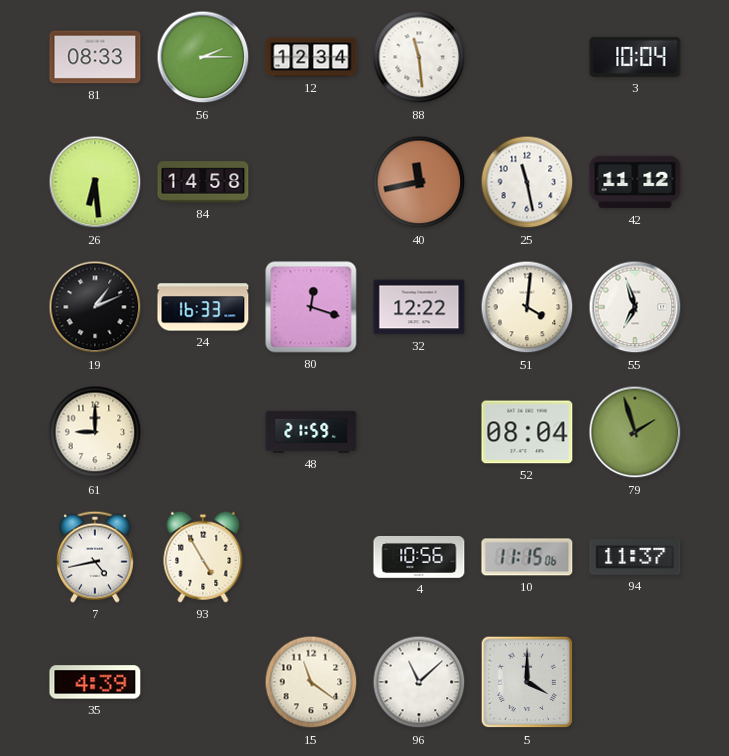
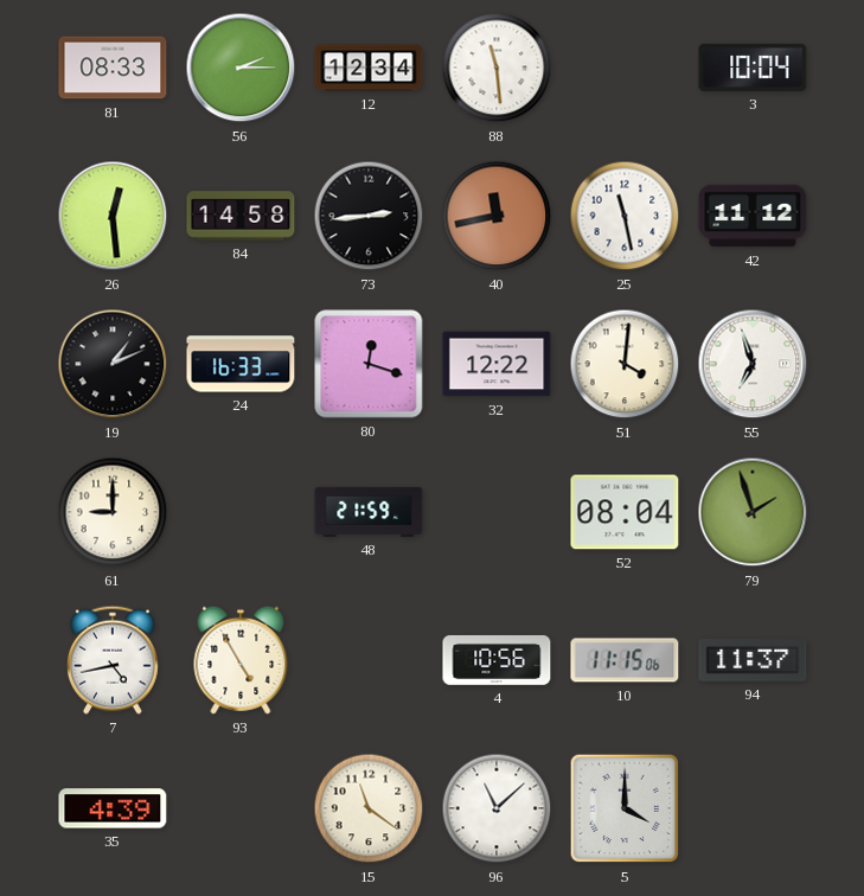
26: 6:29 -> 12:29 (113, 216)
73: none -> 2:44 (369, 216)
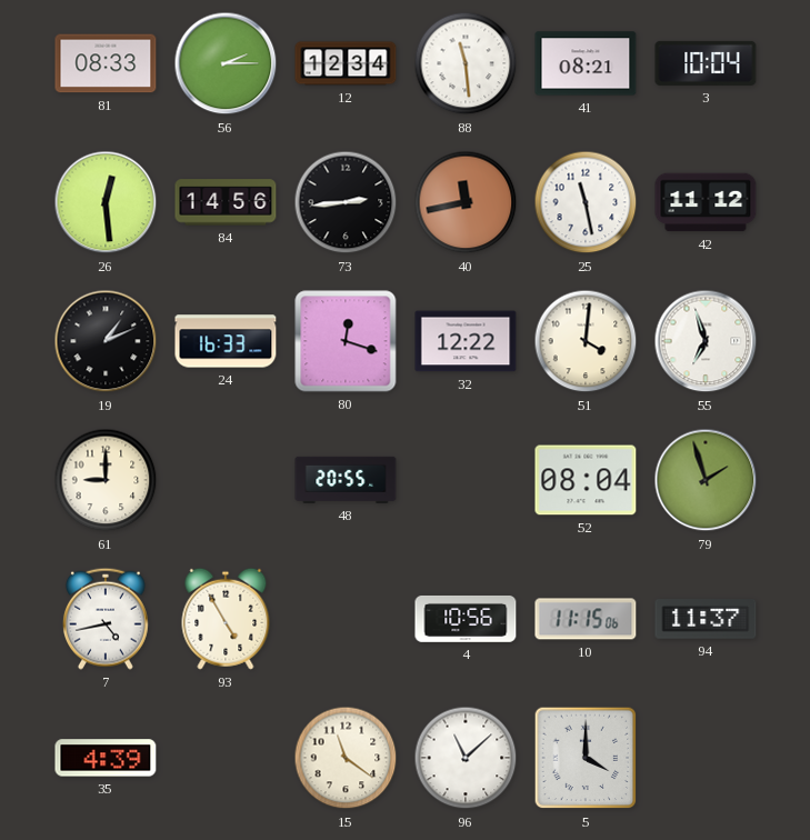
41: none -> 08:21 (586, 63)
84: 14:58 -> 14:56 (226, 202)
48: 21:59 -> 20:55 (346, 480)
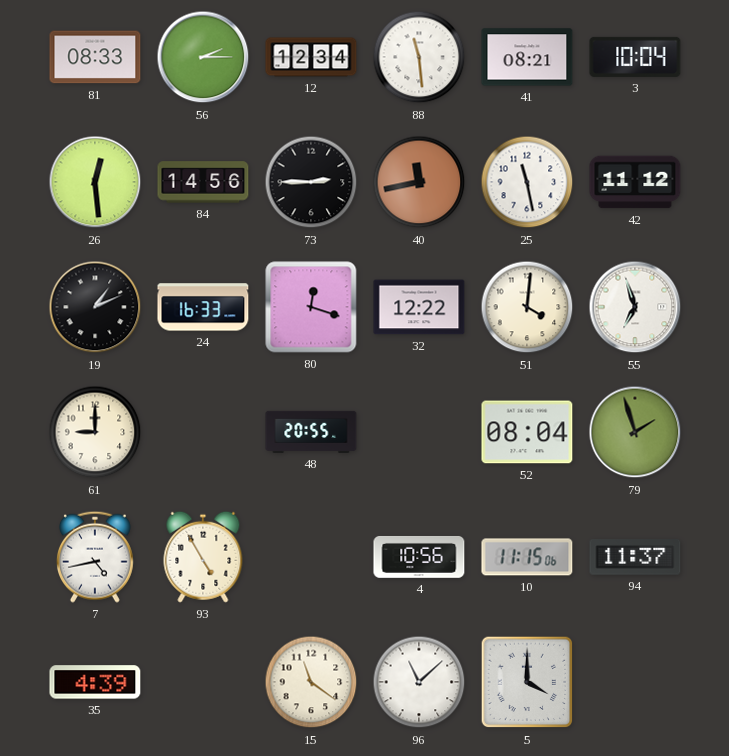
73: 2:44 -> 2:45 (311, 182)
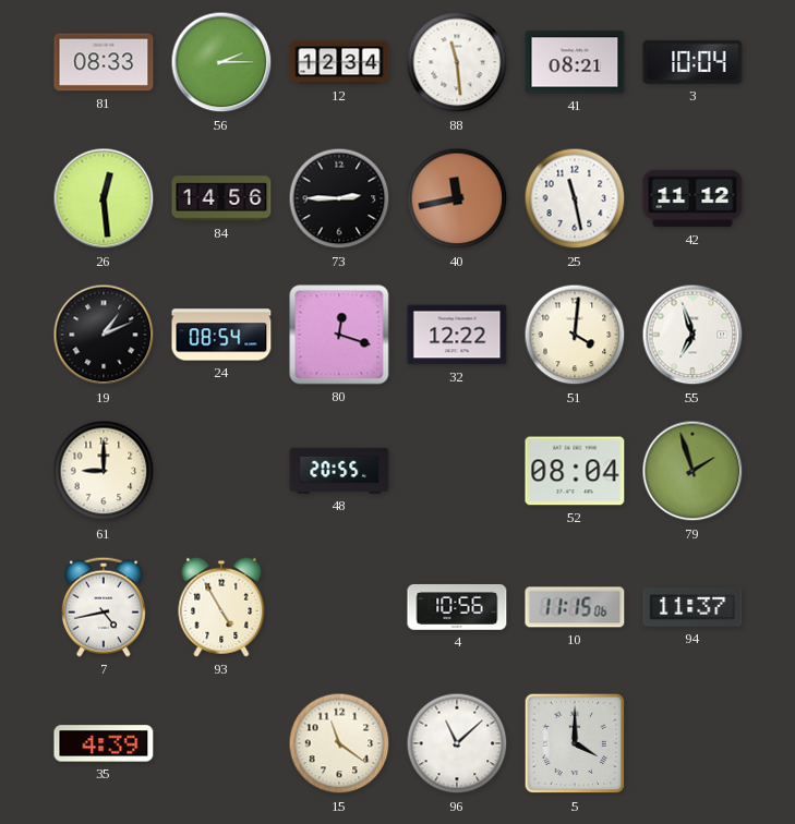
24: 16:33 -> 08:54 (221, 335)
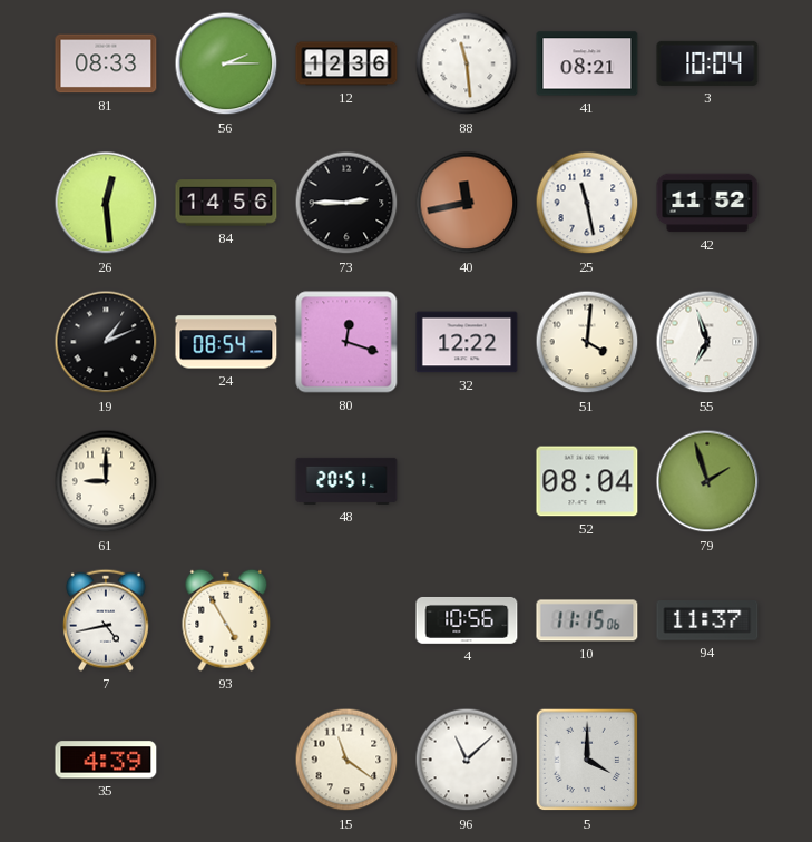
12: 12:34 -> 12:36 (346, 63)
42: 11:12 -> 11:52 (707, 203)
48: 20:55 -> 20:51 (346, 481)
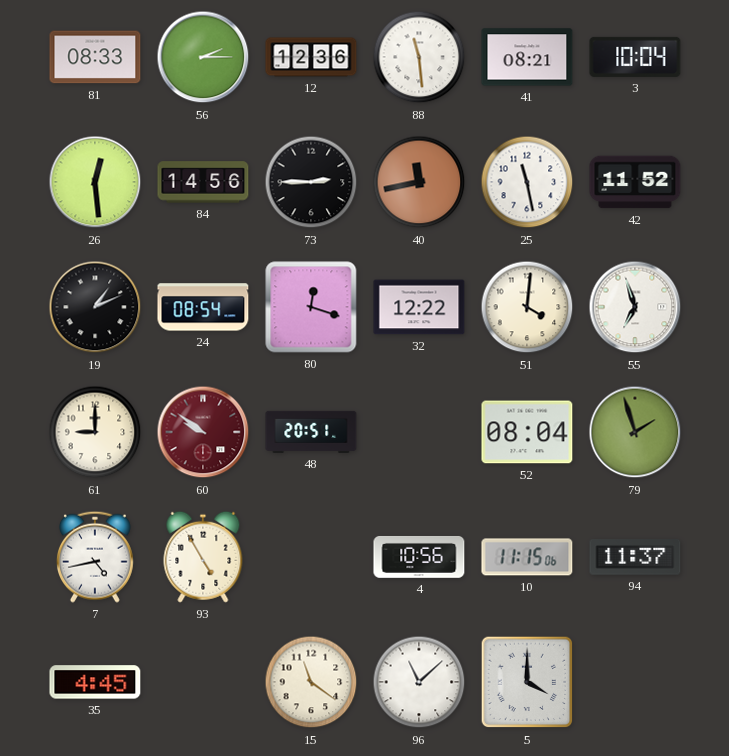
60: none -> 9:51 (203, 432)
35: 4:39 -> 4:45 (95, 682)
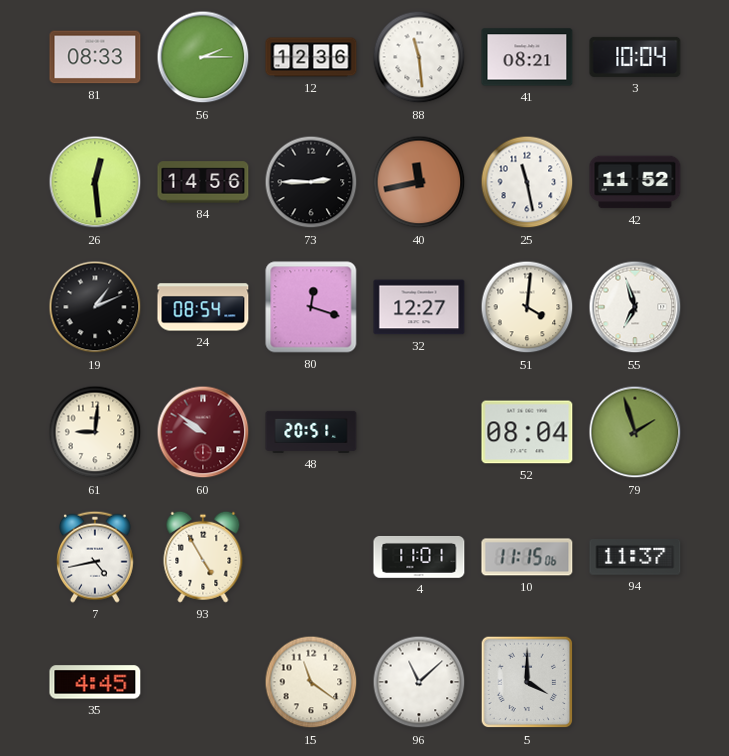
32: 12:22 -> 12:27 (419, 307)
61: 9:00 -> 9:01 (95, 432)
4: 10:56 -> 11:01 (419, 557)
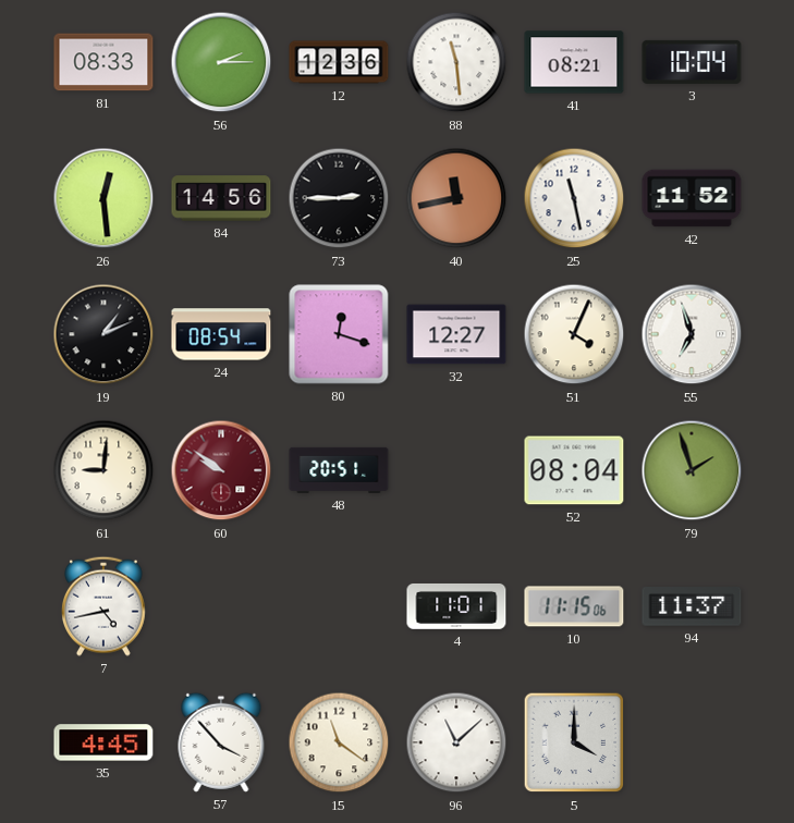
51: 4:01 -> 4:04 (574, 334)
93: 4:55 -> none (203, 557)
57: none -> 3:53 (221, 742)
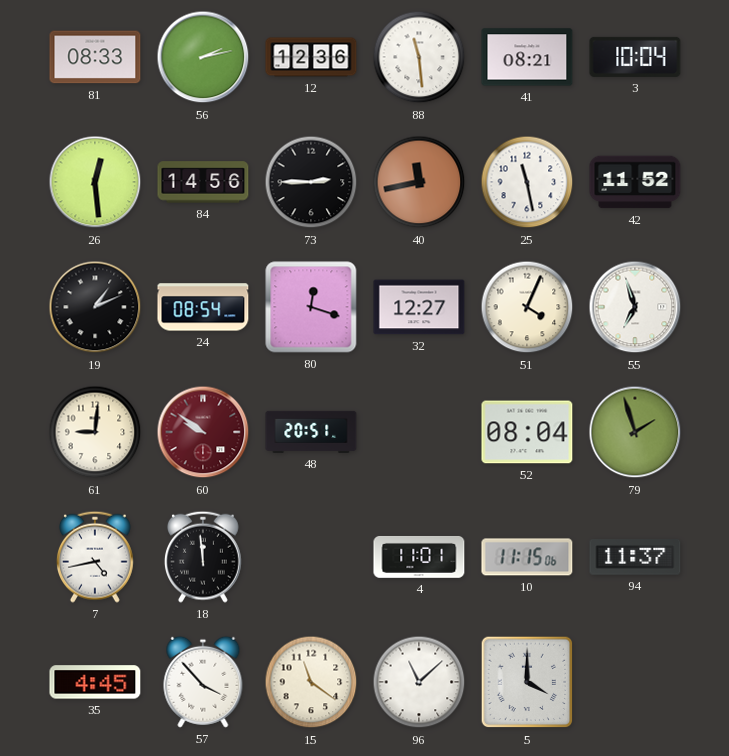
56: 2:15 -> 2:13 (203, 57)
18: none -> 11:59 (203, 557)
